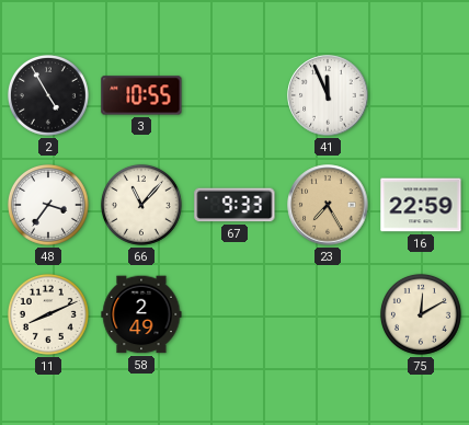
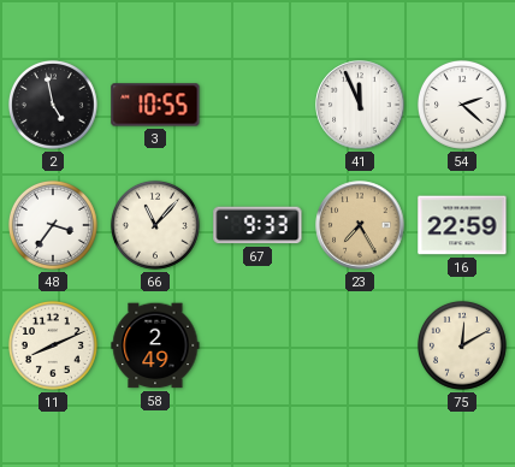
2: 4:55 -> 4:58 (53, 105)
54: none -> 2:22 (462, 105)
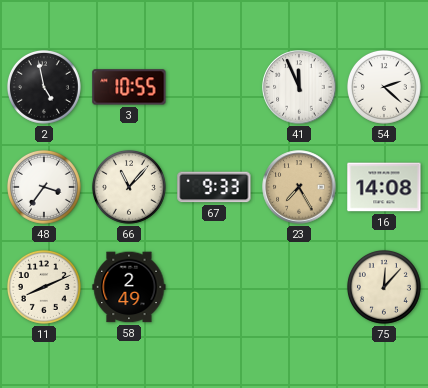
16: 22:59 -> 14:08 (384, 187)
75: 12:10 -> 12:07 (384, 287)
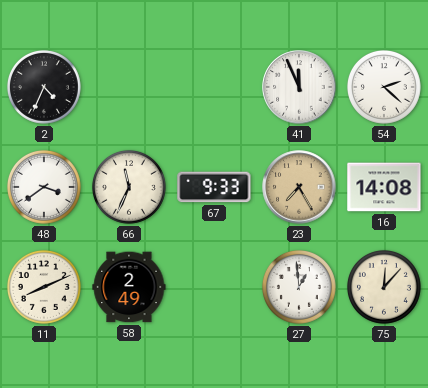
2: 4:58 -> 4:34 (44, 87)
3: 10:55 -> none (129, 87)
48: 3:36 -> 3:39 (44, 187)
66: 11:07 -> 11:34 (129, 187)
27: none -> 12:59 (299, 287)
